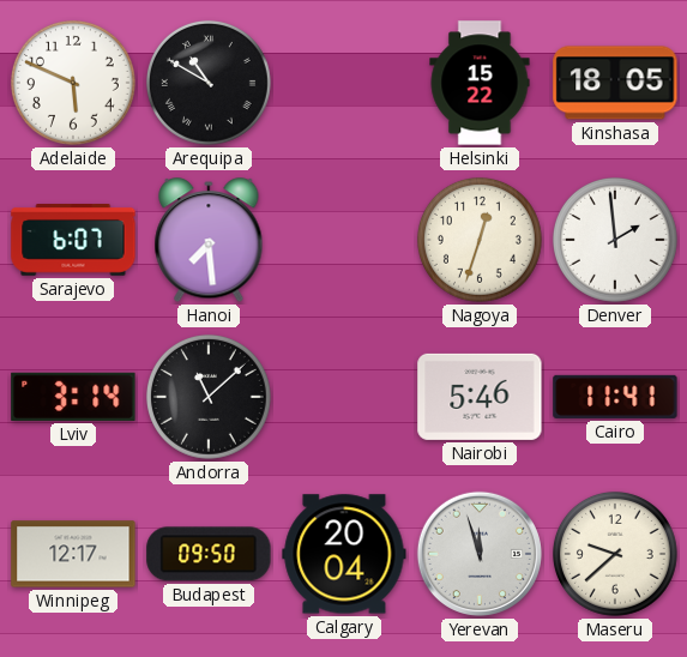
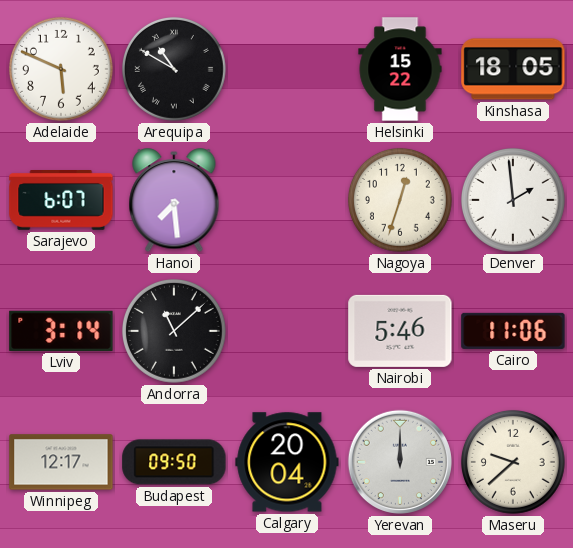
Cairo: 11:41 -> 11:06 (513, 331)
Yerevan: 11:57 -> 12:00 (400, 462)
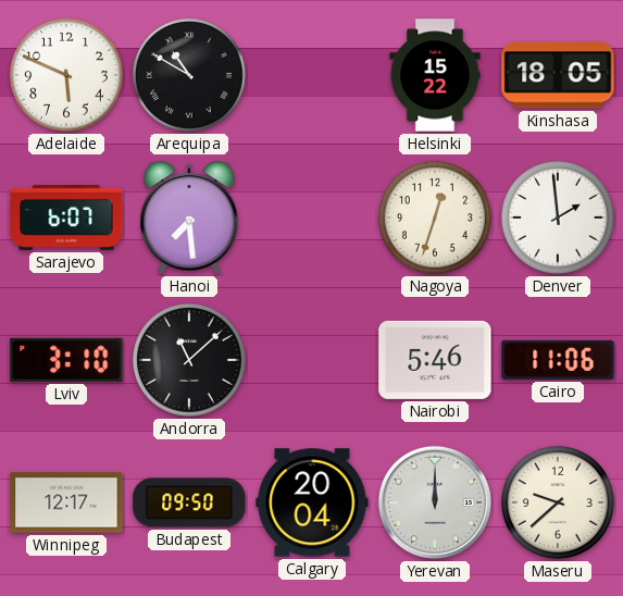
Lviv: 3:14 -> 3:10 (66, 360)
